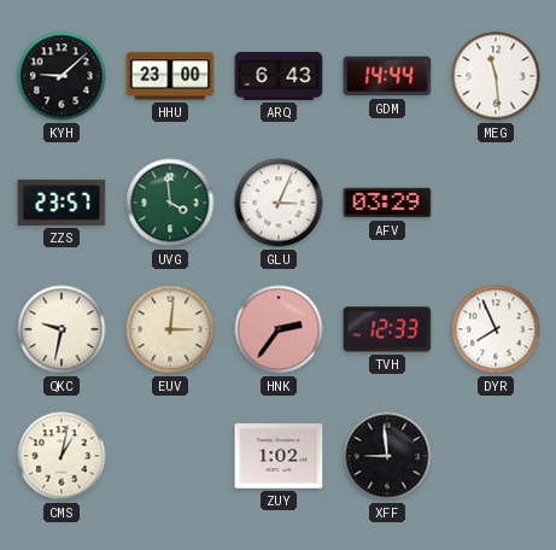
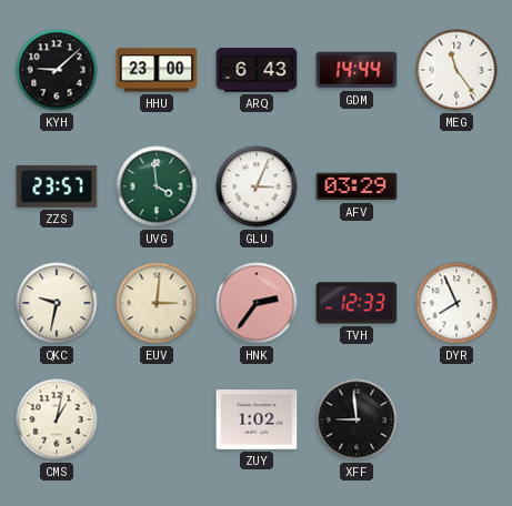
MEG: 11:29 -> 11:24 (456, 70)
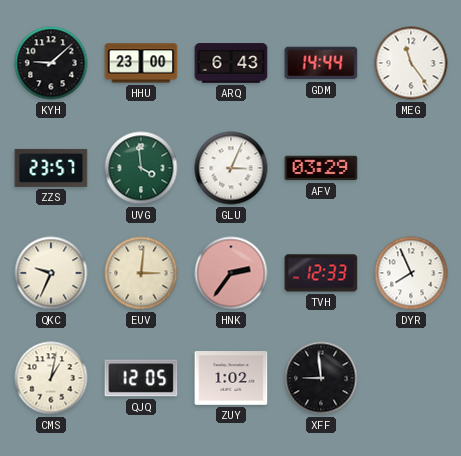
QKC: 9:32 -> 9:34 (51, 273)
QJQ: none -> 12:05 (141, 378)
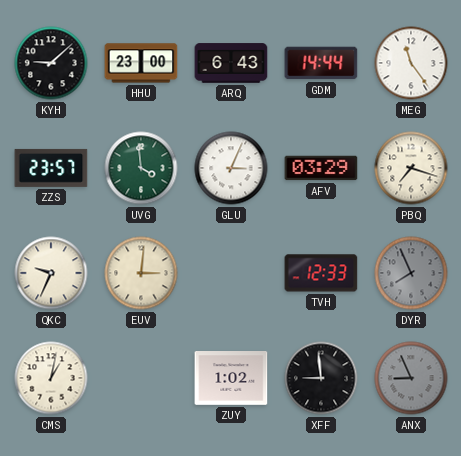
PBQ: none -> 7:18 (411, 168)
HNK: 2:36 -> none (231, 273)
DYR dial: white -> grey (411, 273)
QJQ: 12:05 -> none (141, 378)
ANX: none -> 8:56 (411, 378)
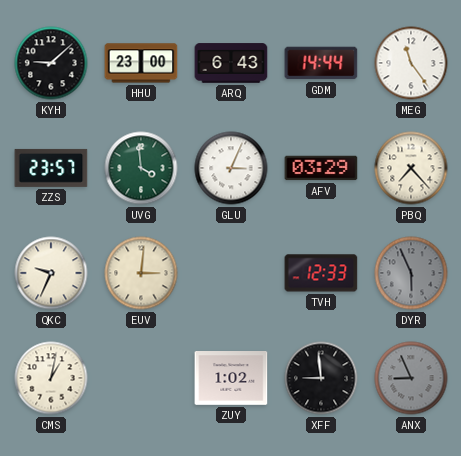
PBQ: 7:18 -> 7:23 (411, 168)
DYR: 7:56 -> 5:56 (411, 273)
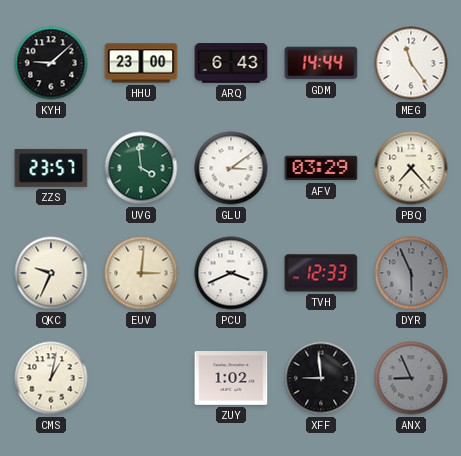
GLU: 3:04 -> 3:09 (231, 168)
PCU: none -> 3:41 (231, 273)
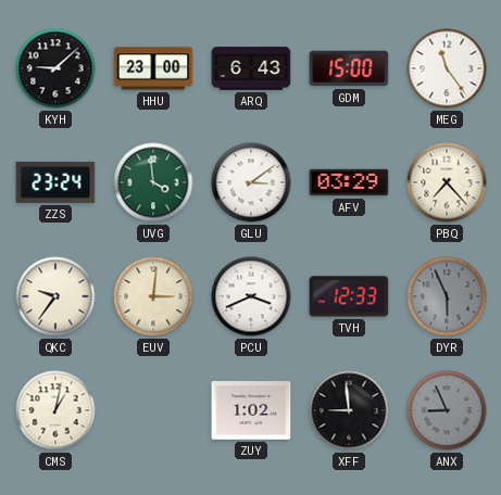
GDM: 14:44 -> 15:00 (349, 68)
ZZS: 23:57 -> 23:24 (55, 182)
QKC: 9:34 -> 9:36 (55, 296)
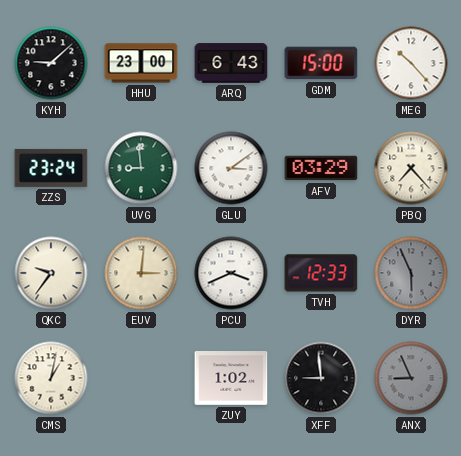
MEG: 11:24 -> 10:23 (411, 63)
UVG: 3:59 -> 8:59 (141, 168)
